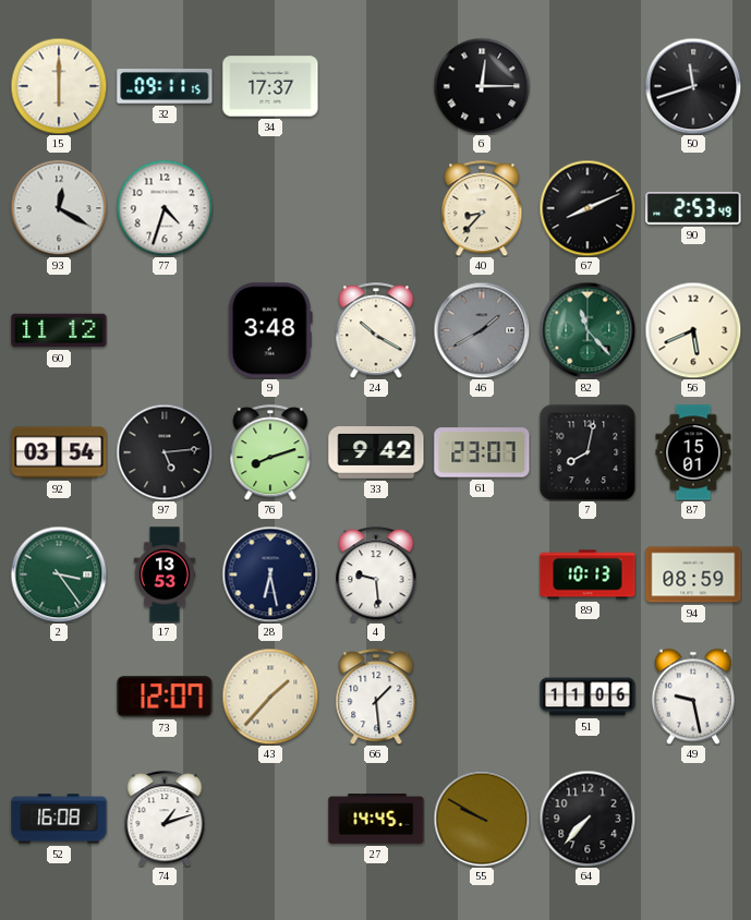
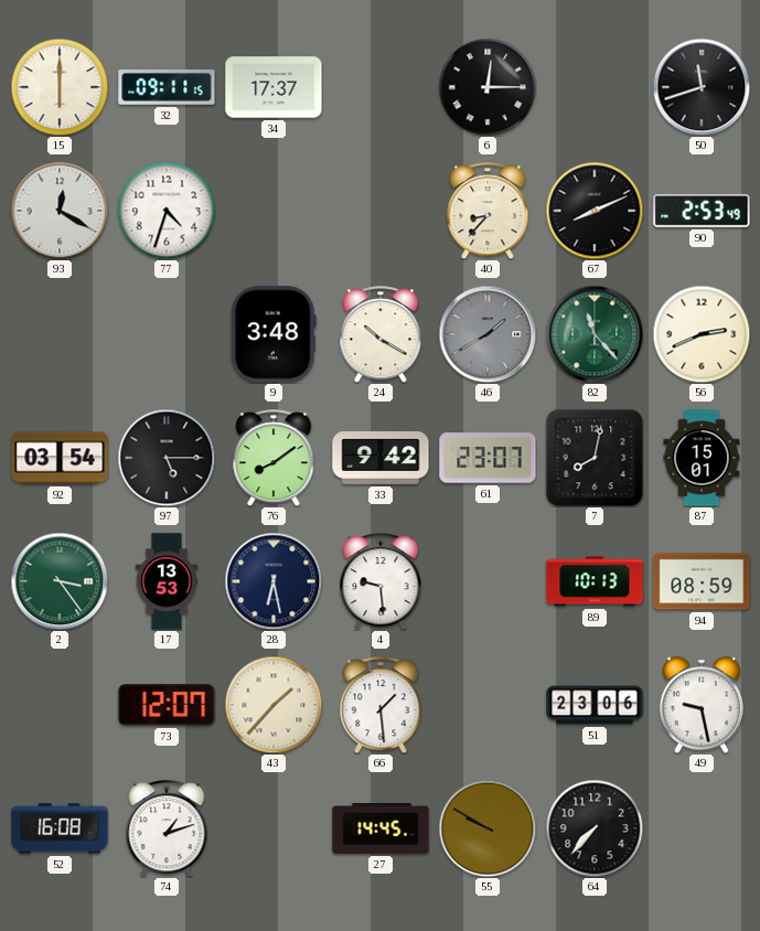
60: 11:12 -> none (59, 330)
56: 5:41 -> 2:41 (702, 334)
97: 5:14 -> 5:15 (167, 458)
76: 8:12 -> 8:09 (274, 458)
51: 11:06 -> 23:06 (595, 705)
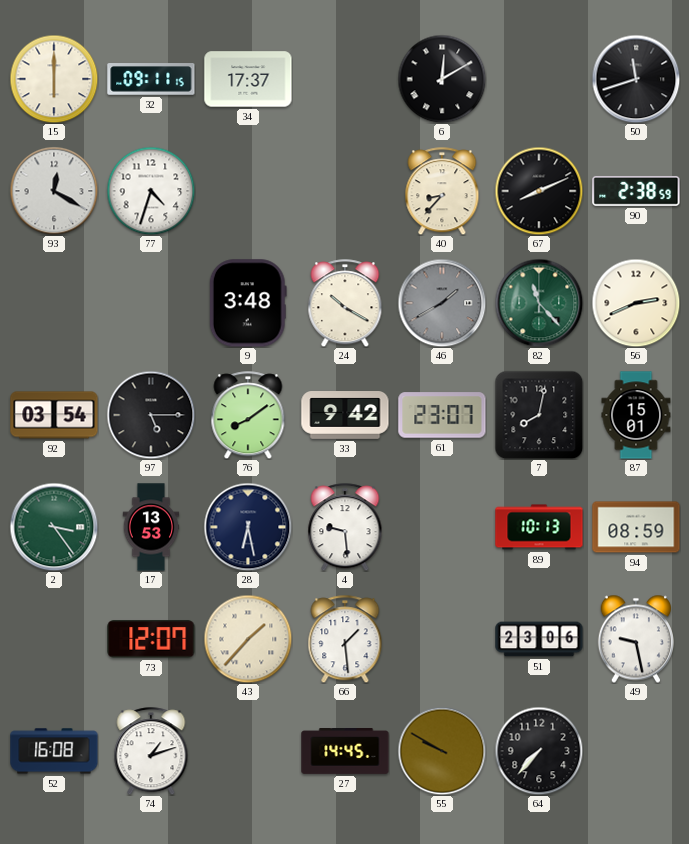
6: 12:15 -> 12:10 (442, 79)
90: 2:53 -> 2:38 (636, 191)
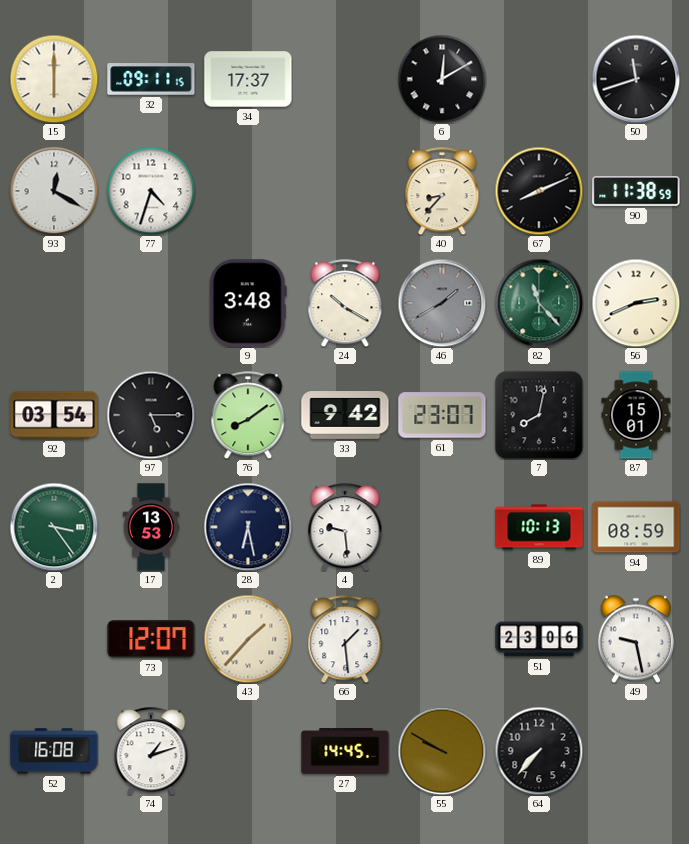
90: 2:38 -> 11:38 (636, 191)
